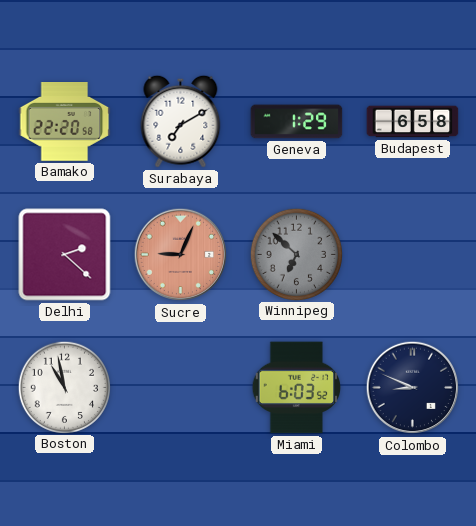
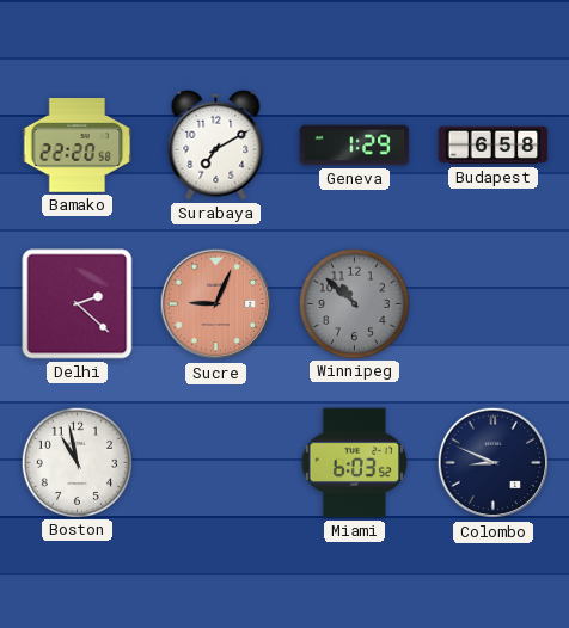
Winnipeg: 6:52 -> 10:52 (354, 303)
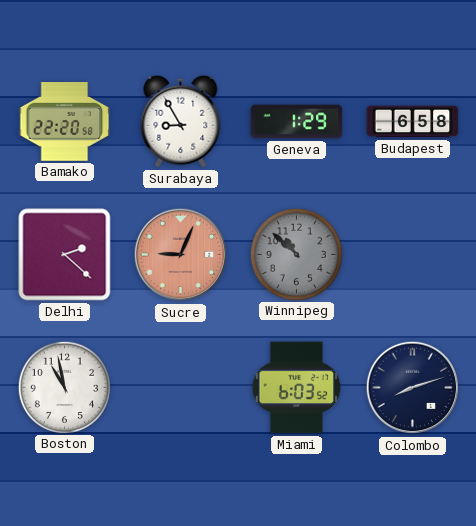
Surabaya: 7:10 -> 8:55 (181, 121)
Colombo: 8:49 -> 8:12 (413, 388)
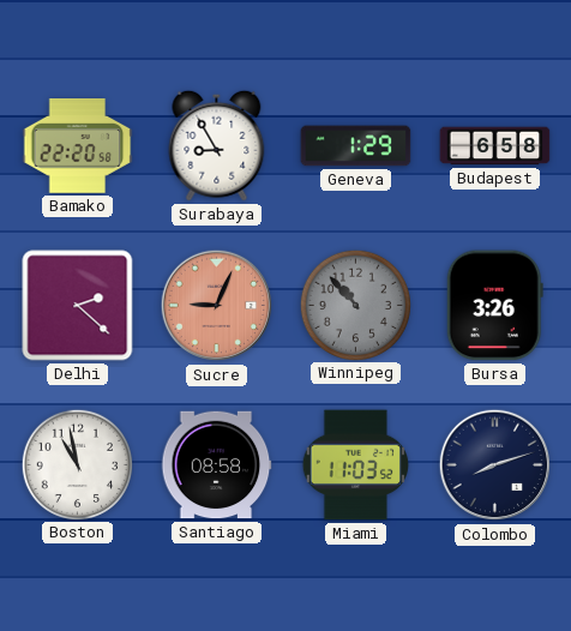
Winnipeg: 10:52 -> 10:53 (355, 305)
Bursa: none -> 3:26 (494, 306)
Santiago: none -> 08:58 (216, 465)
Miami: 6:03 -> 11:03 (356, 465)
